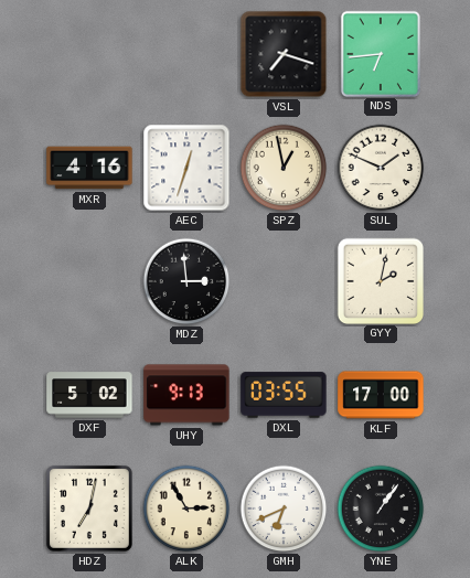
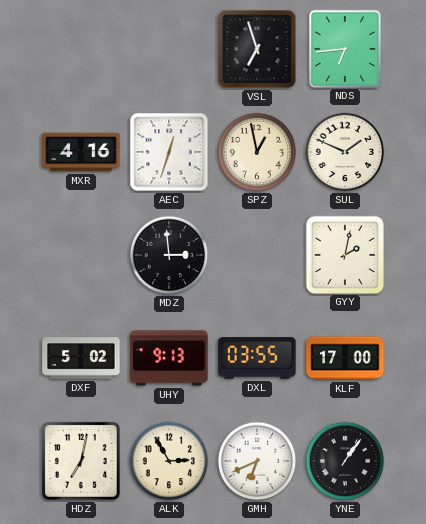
VSL: 7:18 -> 6:57 (257, 49)
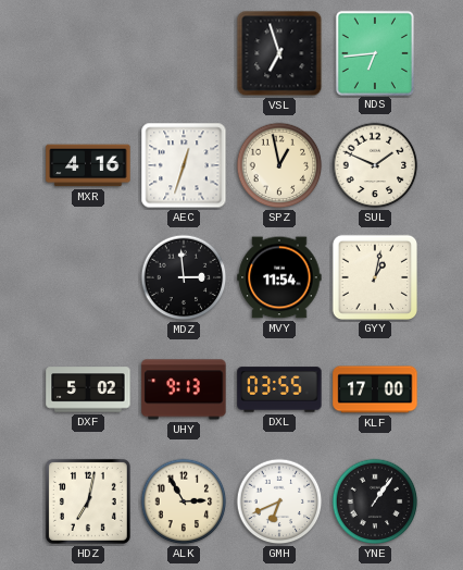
MVY: none -> 11:54 (279, 277)
GYY: 2:02 -> 1:02 (374, 276)
